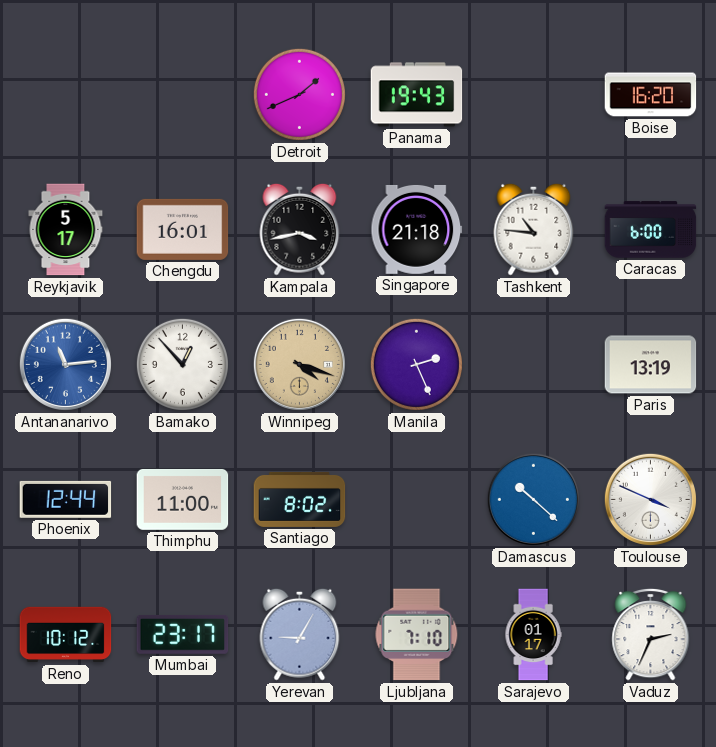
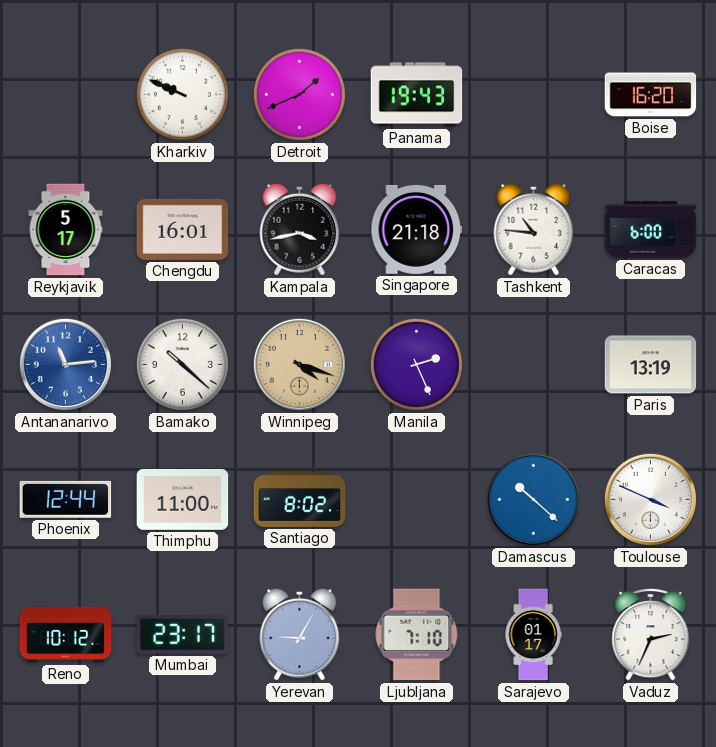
Kharkiv: none -> 9:49 (182, 94)
Bamako: 12:53 -> 10:22 (182, 364)
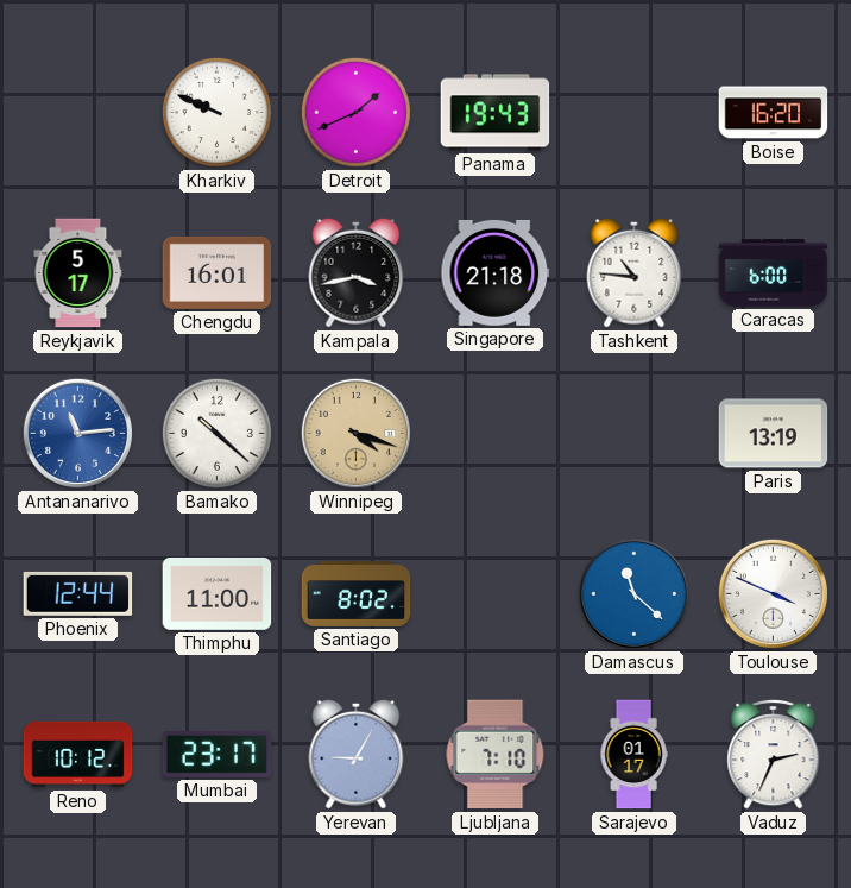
Manila: 2:26 -> none (416, 364)
Damascus: 10:22 -> 11:22 (633, 593)
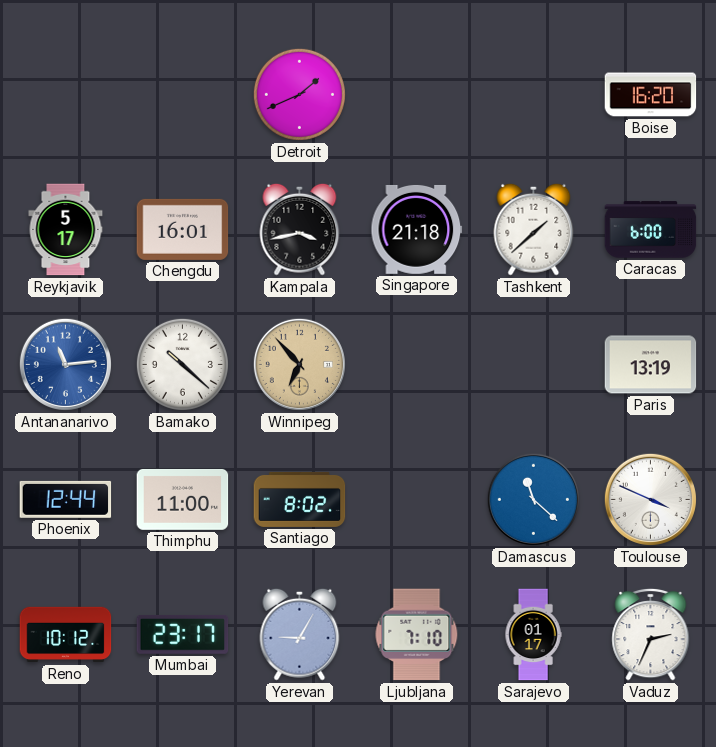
Kharkiv: 9:49 -> none (216, 112)
Panama: 19:43 -> none (496, 113)
Tashkent: 10:46 -> 1:38 (534, 229)
Winnipeg: 4:18 -> 6:53 (299, 364)
